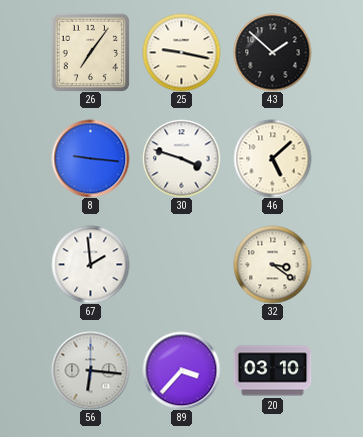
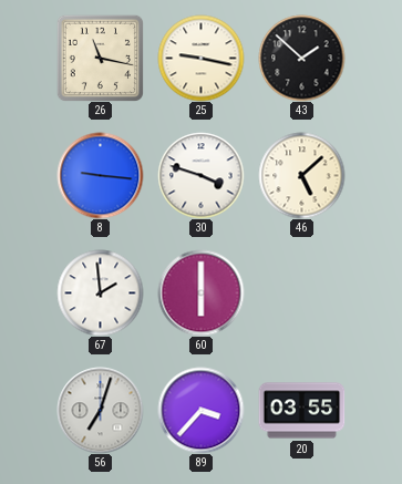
26: 7:06 -> 11:17 (100, 58)
60: none -> 6:00 (200, 292)
32: 3:21 -> none (272, 264)
56: 6:16 -> 7:03 (100, 410)
20: 03:10 -> 03:55 (301, 411)
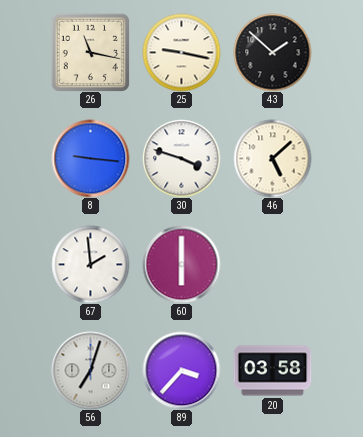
20: 03:55 -> 03:58 (272, 371)
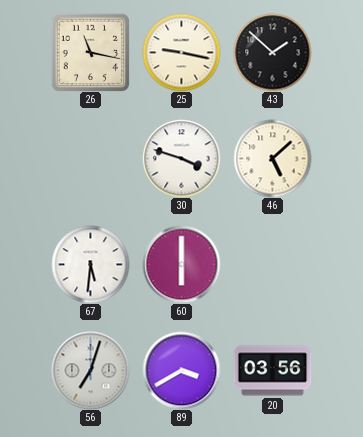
8: 9:16 -> none (90, 158)
67: 1:59 -> 5:31 (90, 264)
89: 3:37 -> 3:40 (181, 370)
20: 03:58 -> 03:56 (272, 371)
